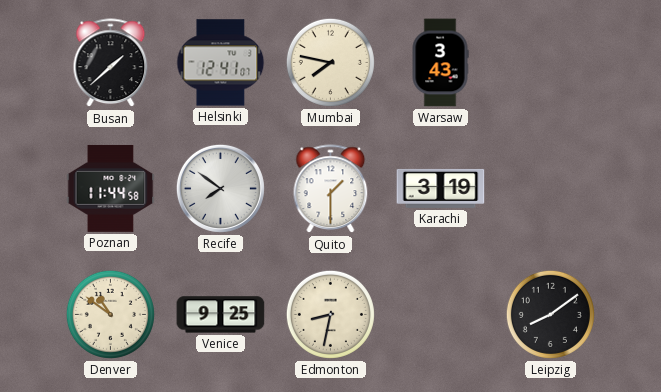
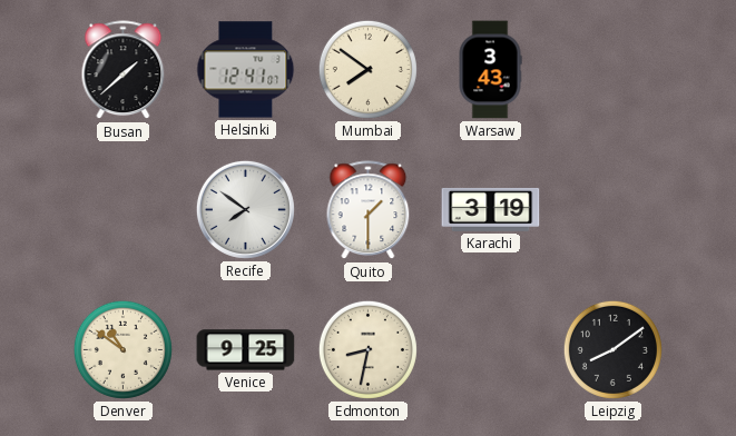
Mumbai: 7:47 -> 7:51 (367, 69)
Poznan: 11:44 -> none (111, 188)
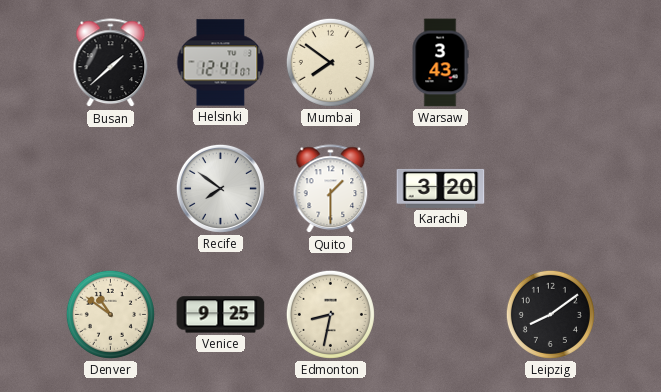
Karachi: 3:19 -> 3:20 (441, 188)
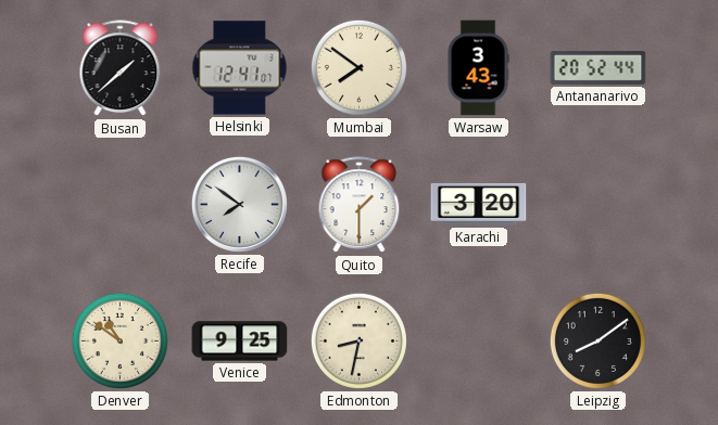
Antananarivo: none -> 20:52 (599, 67)
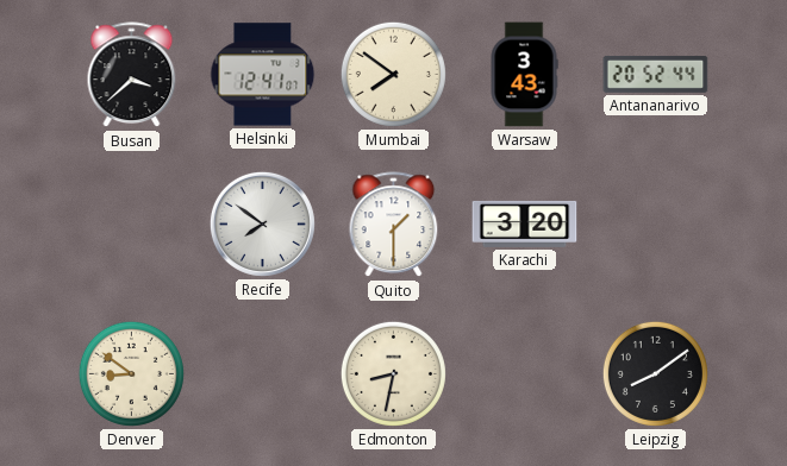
Busan: 1:38 -> 3:38 (132, 75)
Denver: 10:51 -> 8:51 (131, 373)
Venice: 9:25 -> none (240, 342)
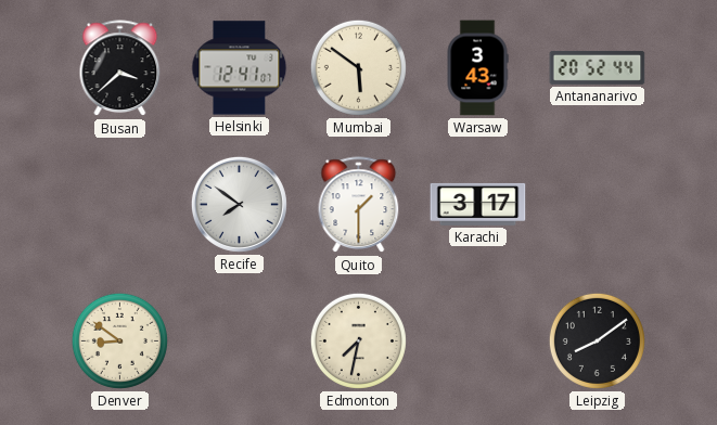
Mumbai: 7:51 -> 5:51 (358, 67)
Karachi: 3:20 -> 3:17 (478, 204)
Edmonton: 8:32 -> 7:32 (358, 340)
